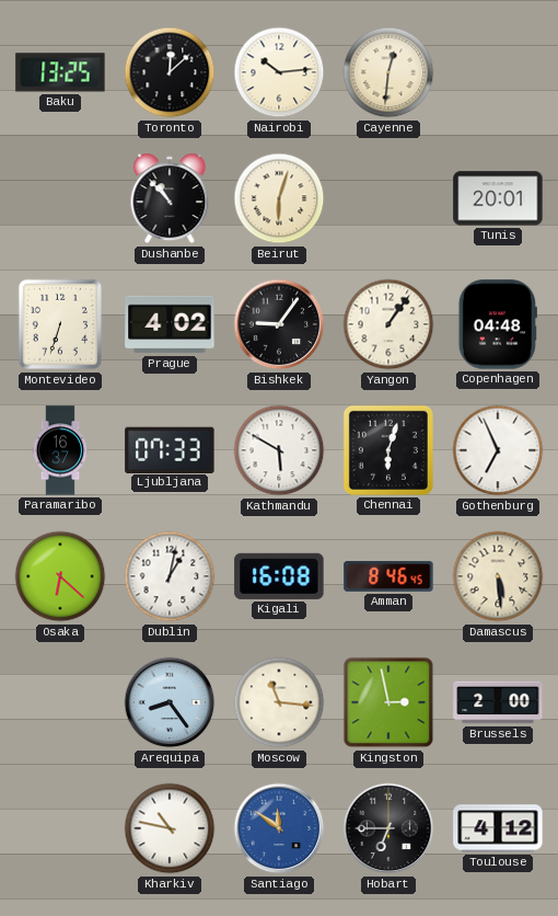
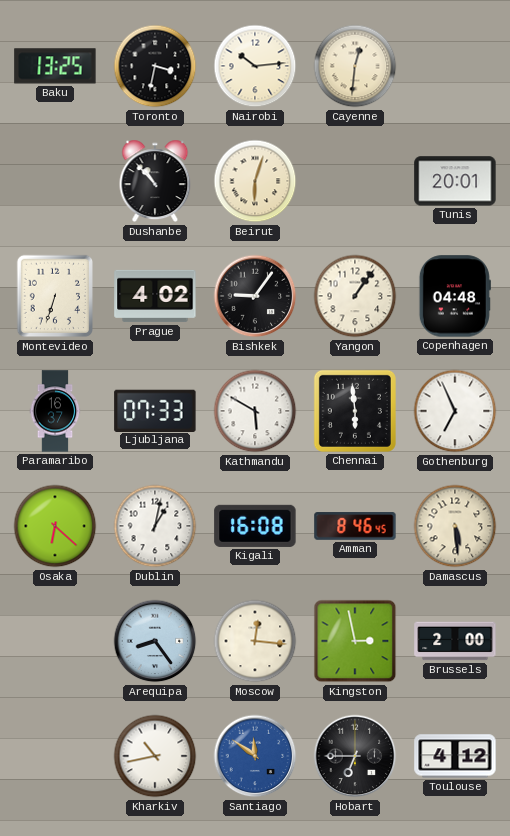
Toronto: 12:08 -> 3:32 (155, 66)
Chennai: 6:03 -> 5:59 (355, 411)
Moscow: 11:16 -> 12:16 (255, 641)
Kharkiv: 10:47 -> 10:43 (155, 756)
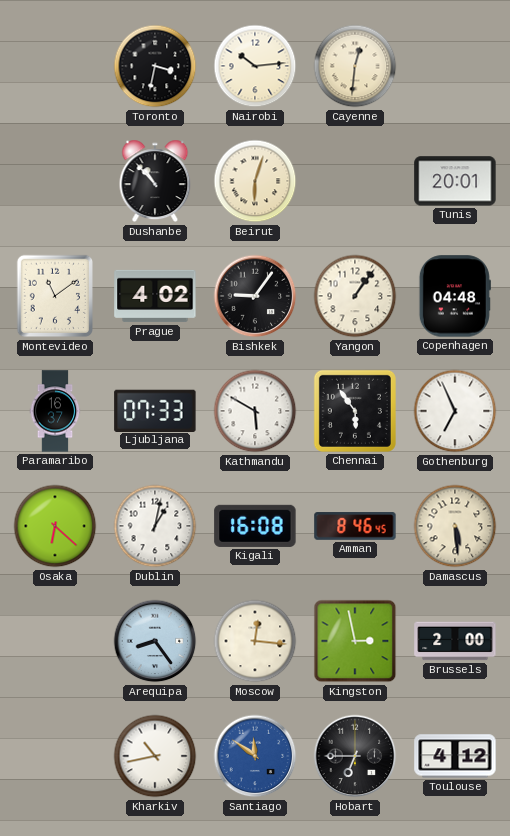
Baku: 13:25 -> none (55, 66)
Montevideo: 6:33 -> 11:09 (55, 296)
Chennai: 5:59 -> 5:54 (355, 411)
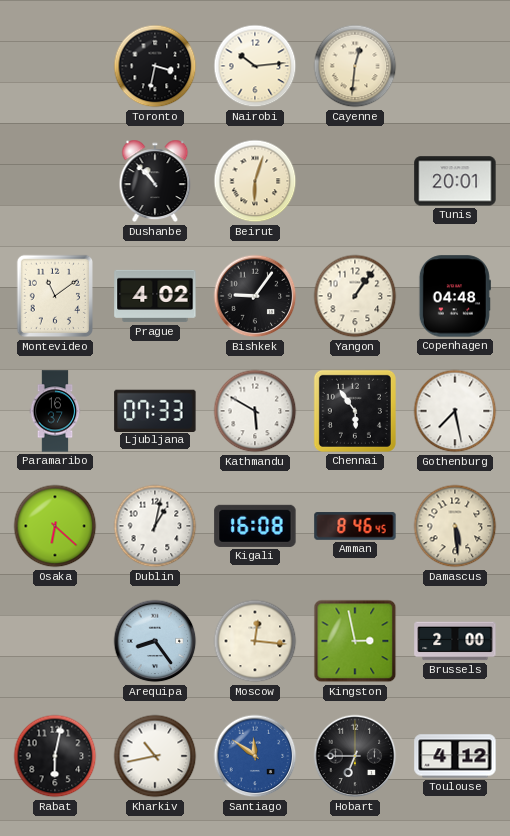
Gothenburg: 6:56 -> 7:28 (455, 411)
Rabat: none -> 6:02 (55, 756)
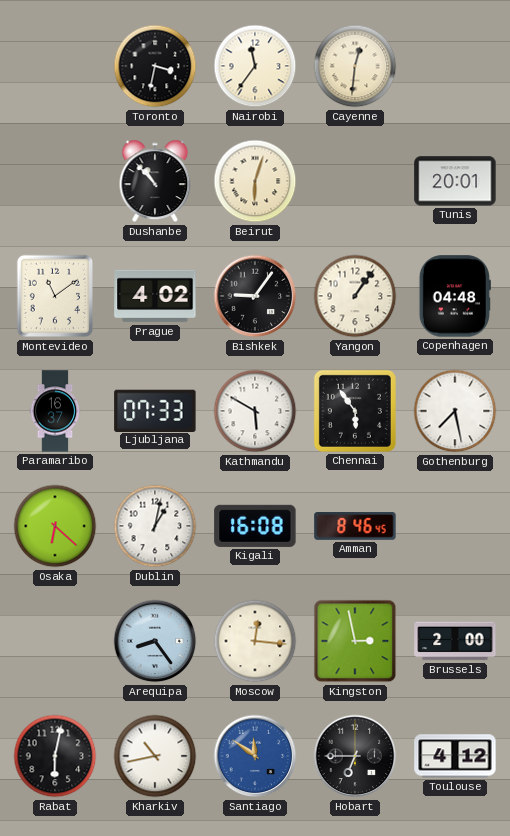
Nairobi: 10:14 -> 11:36 (255, 66)
Damascus: 5:29 -> none (455, 526)
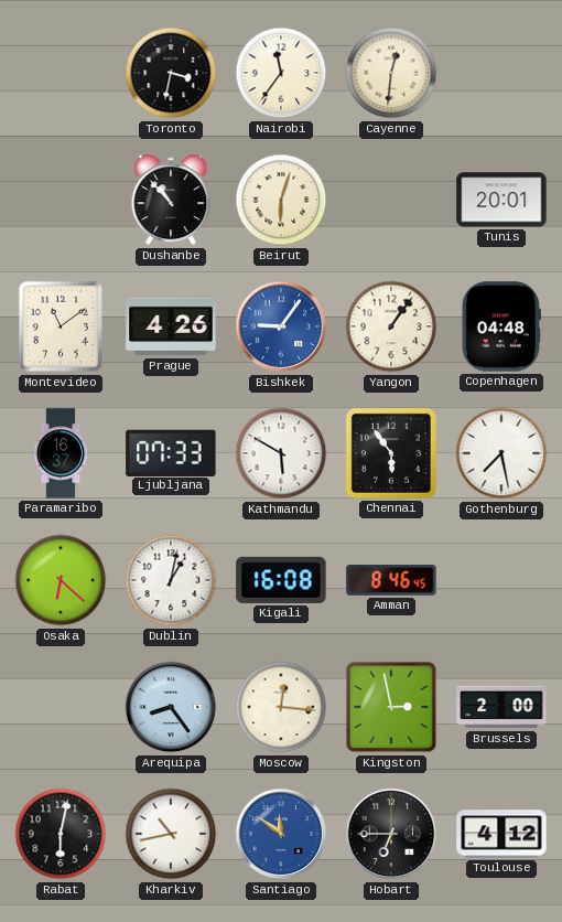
Prague: 4:02 -> 4:26 (171, 326)
Bishkek dial: black -> blue (281, 326)
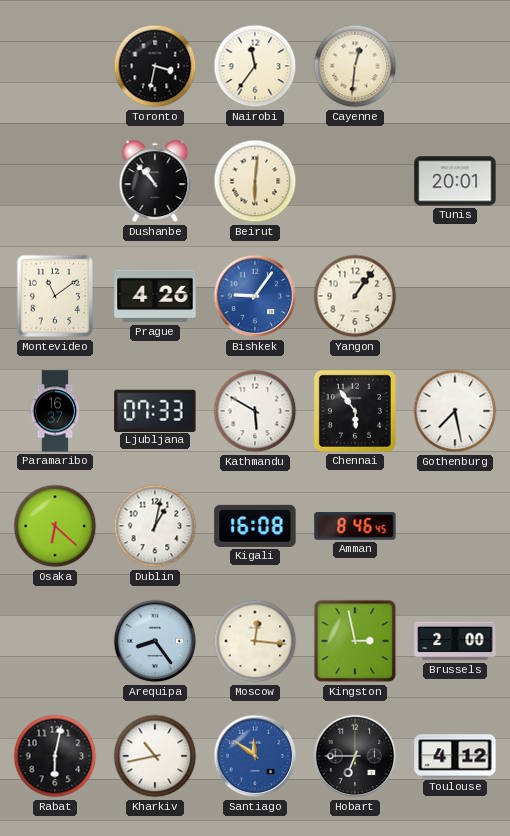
Beirut: 6:03 -> 6:01 (255, 181)
Copenhagen: 04:48 -> none (501, 326)
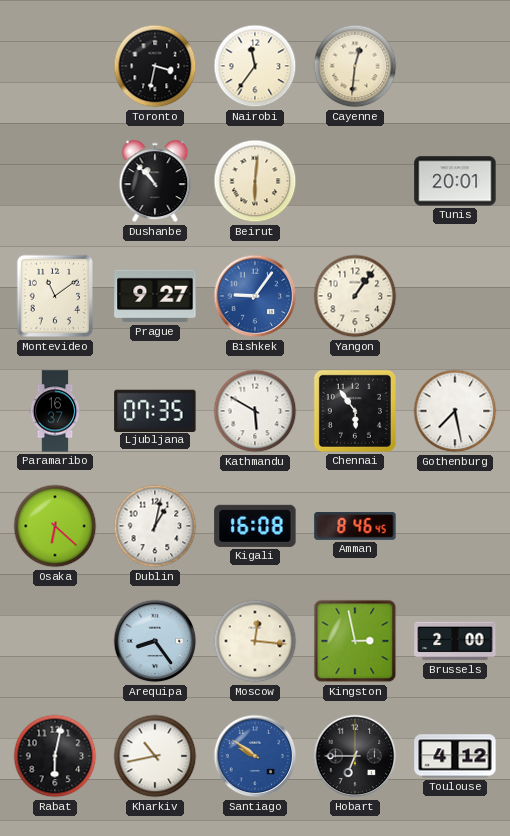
Prague: 4:26 -> 9:27 (155, 296)
Ljubljana: 07:33 -> 07:35 (155, 410)
Santiago: 11:51 -> 9:51 (255, 756)
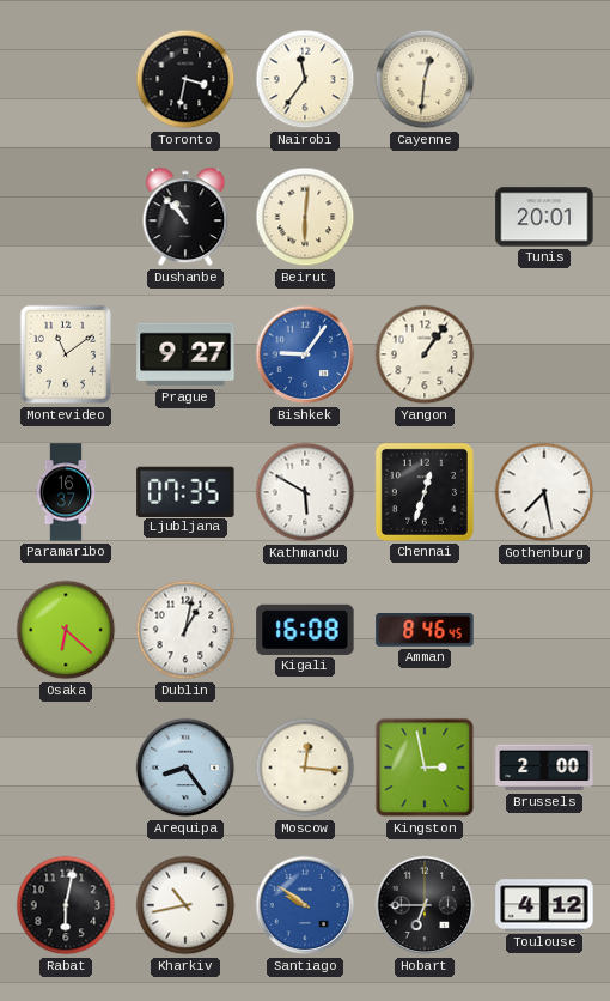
Chennai: 5:54 -> 12:33 (425, 492)
